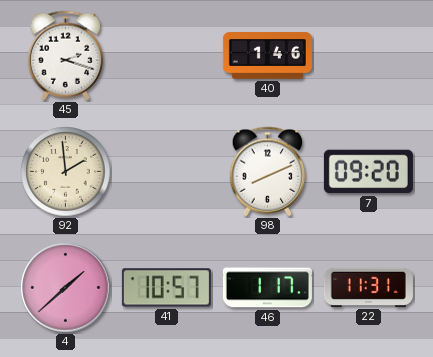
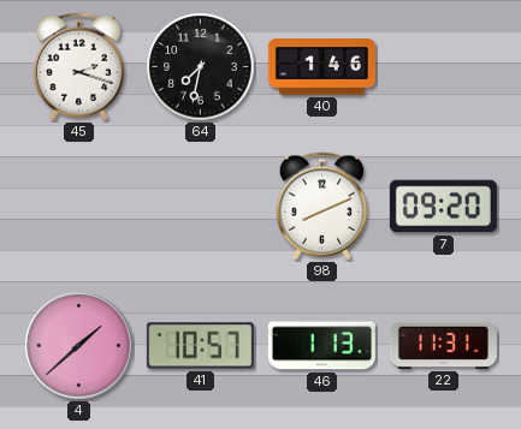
64: none -> 7:32 (201, 67)
92: 1:59 -> none (66, 172)
46: 1:17 -> 1:13 (321, 346)
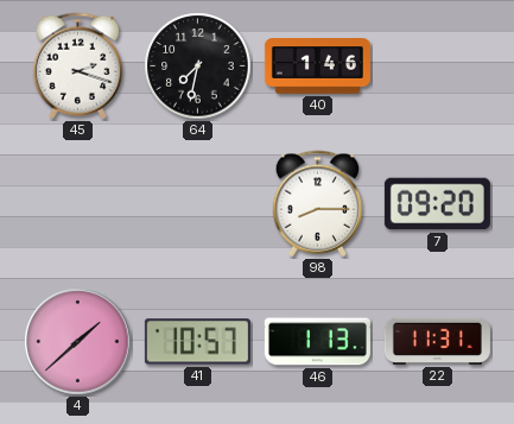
98: 8:11 -> 8:15 (318, 204)
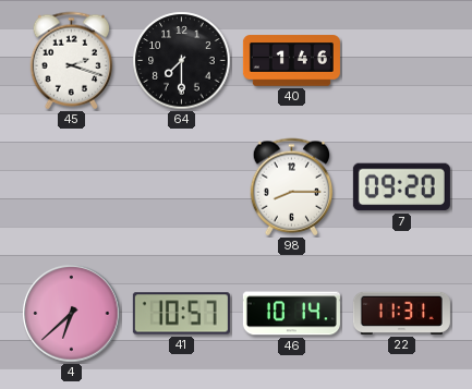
64: 7:32 -> 7:30 (182, 61)
4: 1:38 -> 6:38 (72, 314)
46: 1:13 -> 10:14 (291, 314)
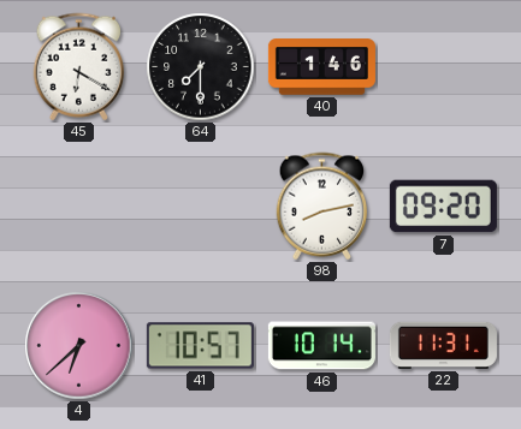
45: 2:18 -> 6:20 (79, 67)
98: 8:15 -> 8:13 (322, 207)
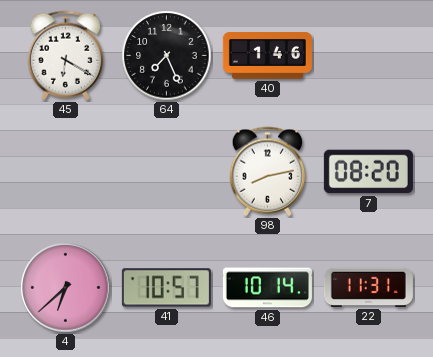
64: 7:30 -> 7:26 (167, 56)
7: 09:20 -> 08:20 (368, 172)
